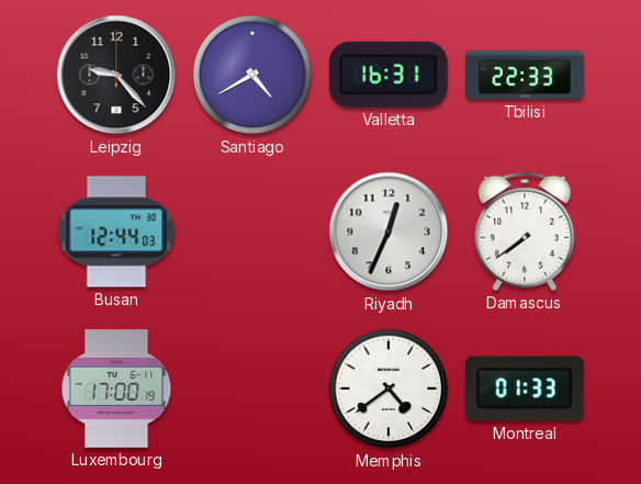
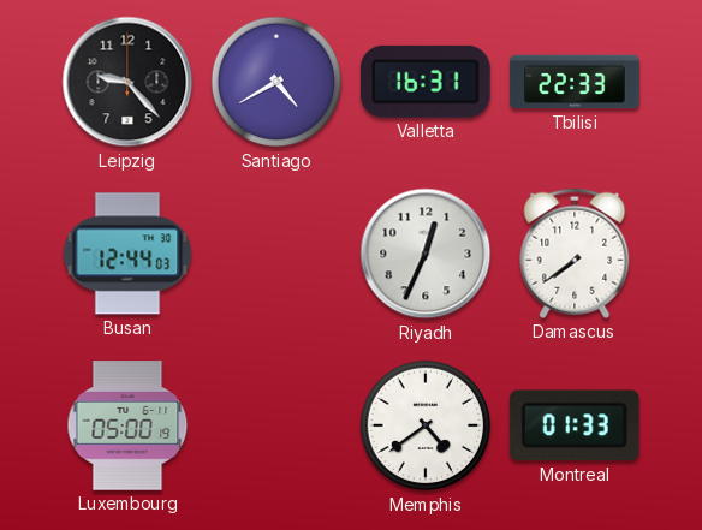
Luxembourg: 17:00 -> 05:00 (127, 425)
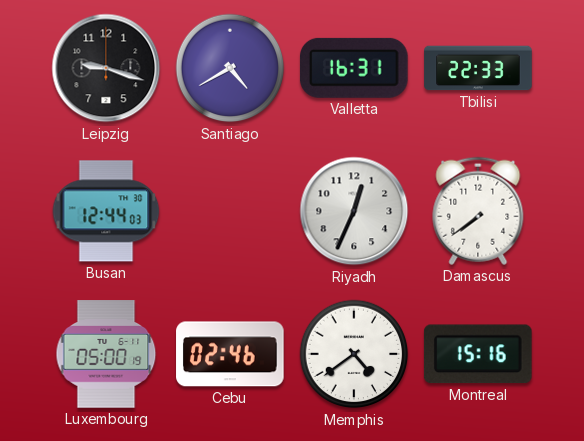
Leipzig: 9:23 -> 9:18 (106, 68)
Cebu: none -> 02:46 (230, 354)
Montreal: 01:33 -> 15:16 (478, 354)
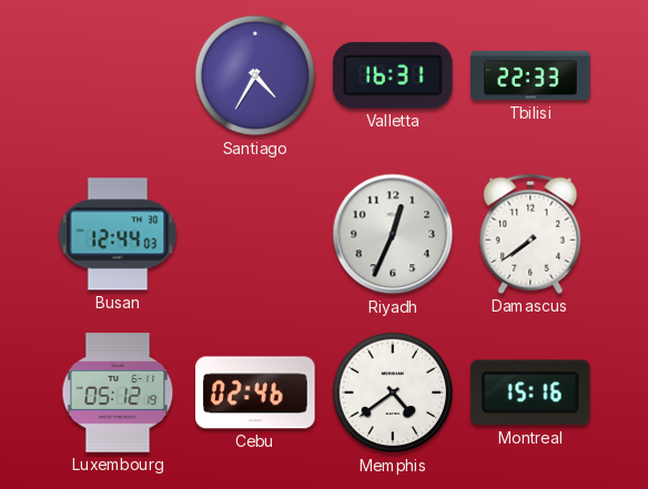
Leipzig: 9:18 -> none (106, 68)
Santiago: 4:40 -> 4:35 (255, 75)
Luxembourg: 05:00 -> 05:12 (118, 393)
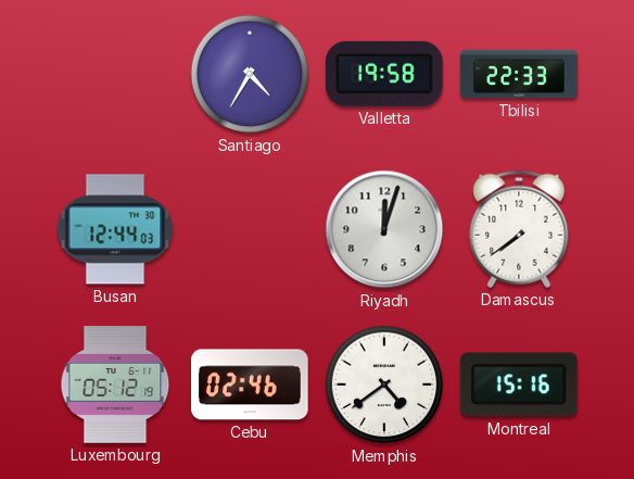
Valletta: 16:31 -> 19:58 (384, 74)
Riyadh: 12:34 -> 12:03 (384, 229)
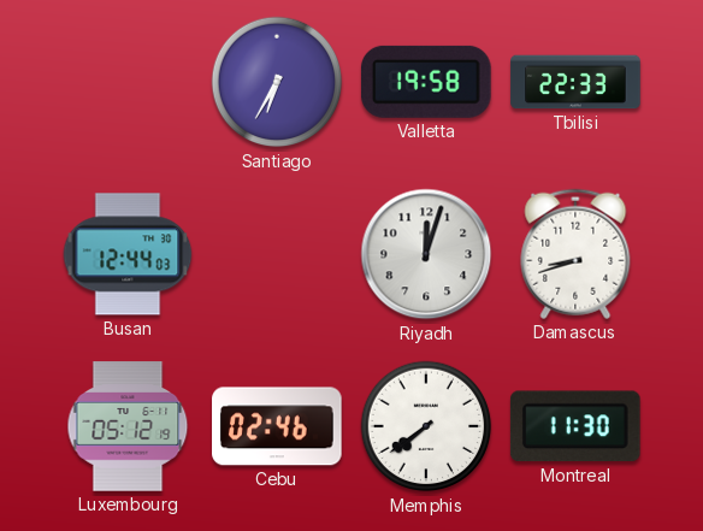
Santiago: 4:35 -> 6:35 (277, 82)
Damascus: 7:39 -> 8:42 (575, 254)
Memphis: 4:39 -> 7:39 (426, 426)
Montreal: 15:16 -> 11:30 (575, 426)
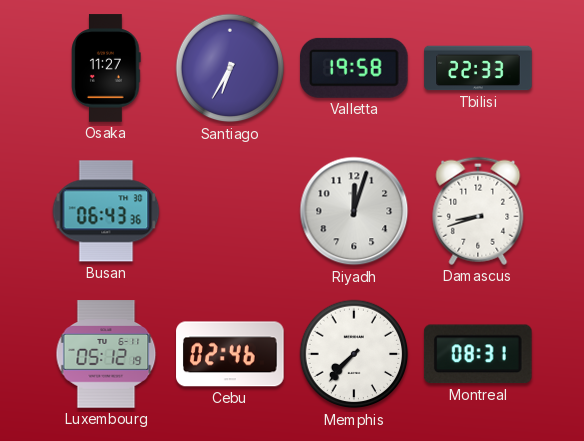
Osaka: none -> 11:27 (106, 68)
Busan: 12:44 -> 06:43 (106, 211)
Memphis: 7:39 -> 7:37 (354, 354)
Montreal: 11:30 -> 08:31 (478, 354)
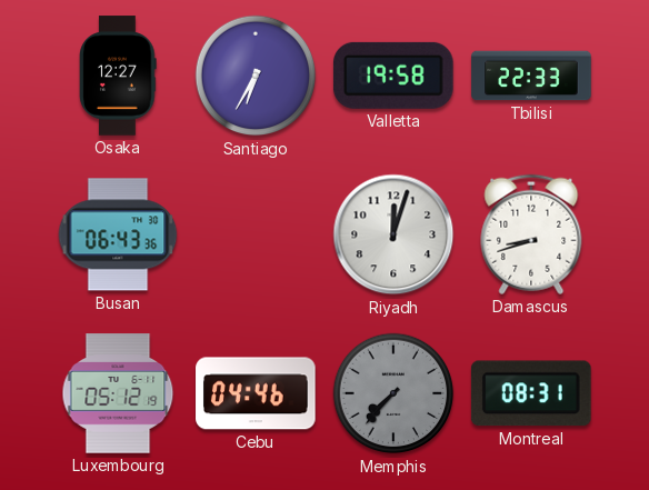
Osaka: 11:27 -> 12:27 (118, 76)
Cebu: 02:46 -> 04:46 (256, 393)
Memphis dial: white -> grey (393, 393)
